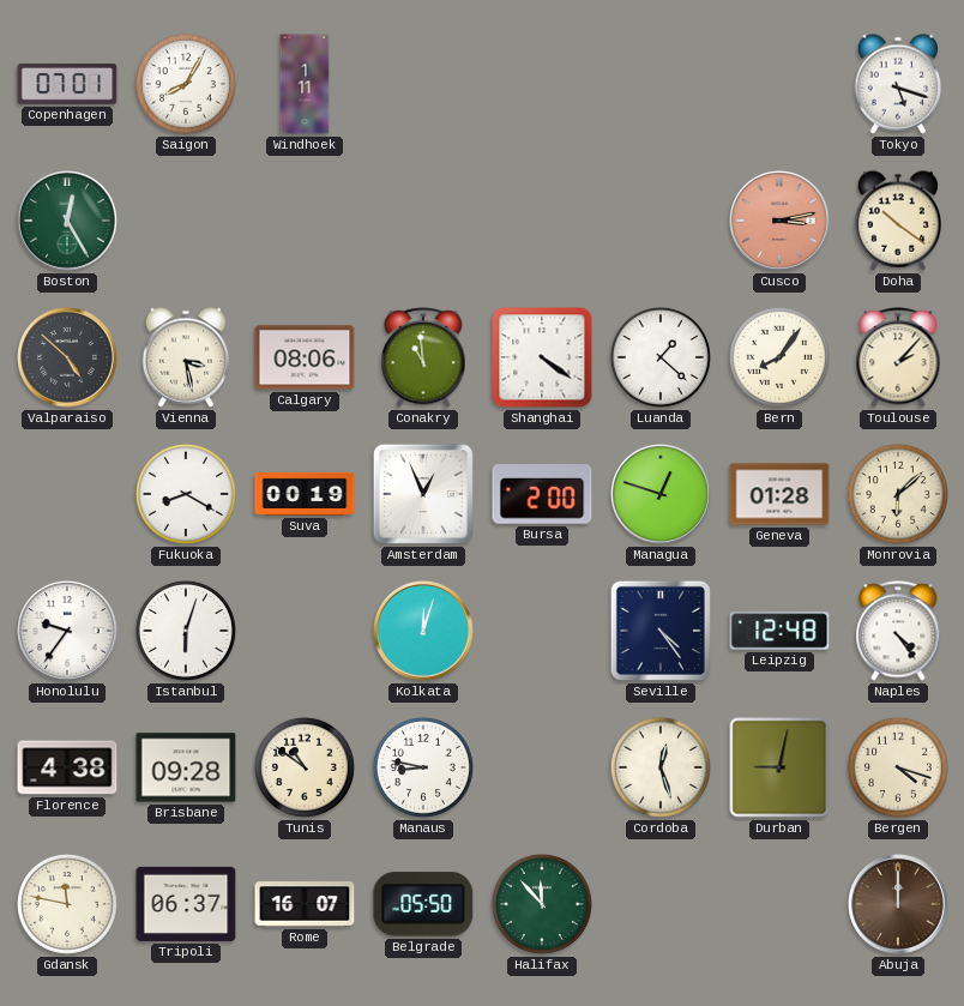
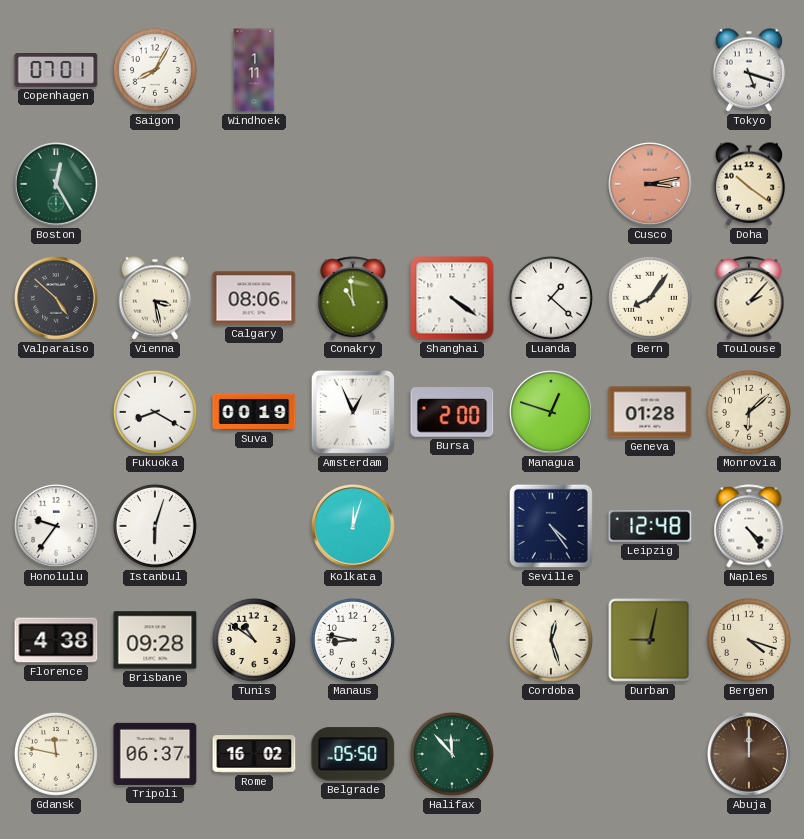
Rome: 16:07 -> 16:02 (254, 754)
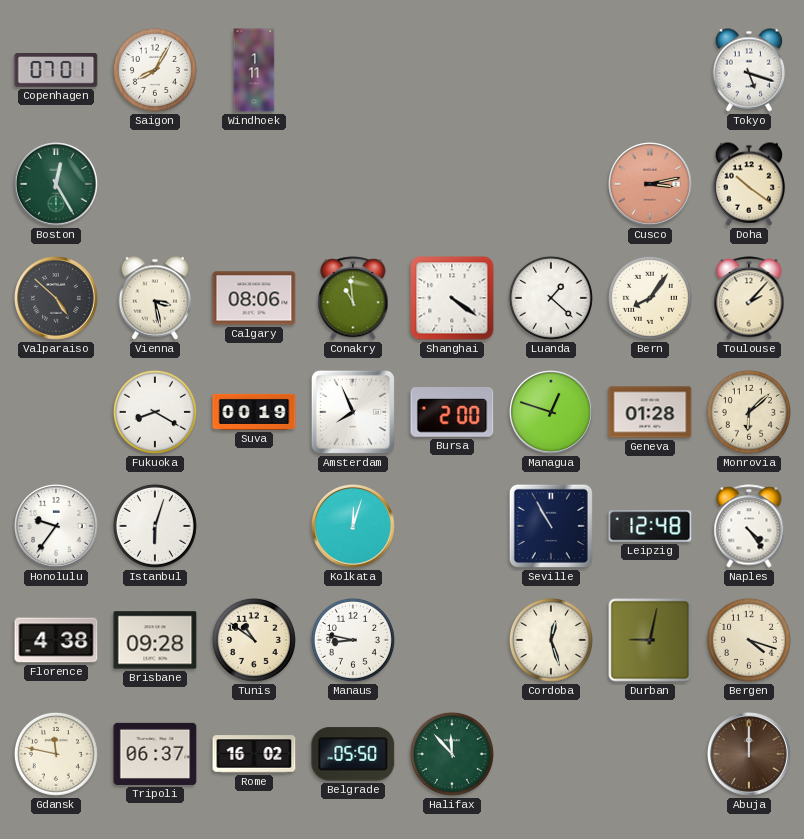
Amsterdam: 12:56 -> 7:56 (353, 412)
Seville: 4:24 -> 10:55 (551, 526)
